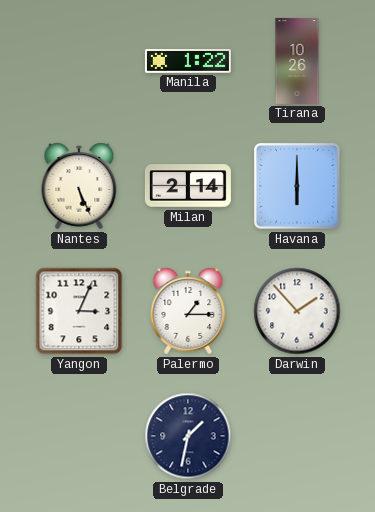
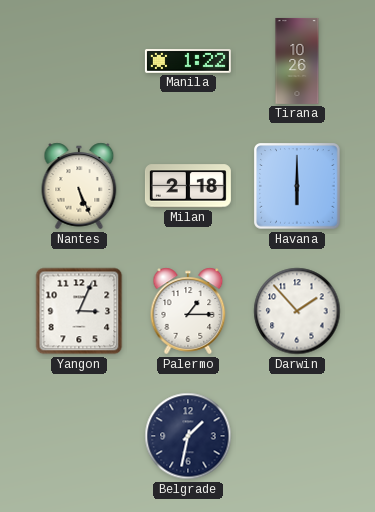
Milan: 2:14 -> 2:18 (188, 186)
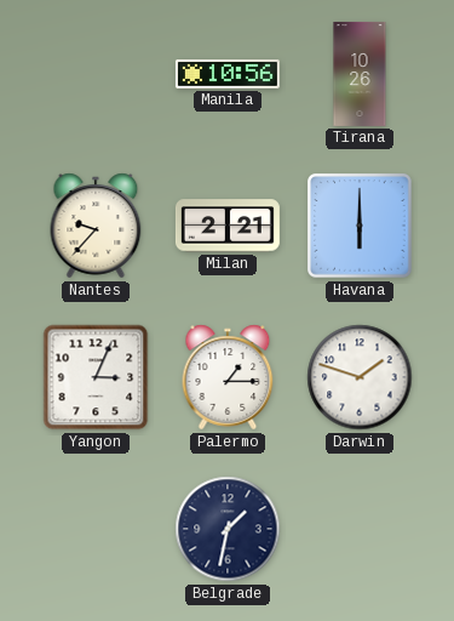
Manila: 1:22 -> 10:56 (228, 75)
Nantes: 5:26 -> 9:37 (96, 226)
Milan: 2:18 -> 2:21 (228, 226)
Darwin: 1:53 -> 1:48 (360, 377)
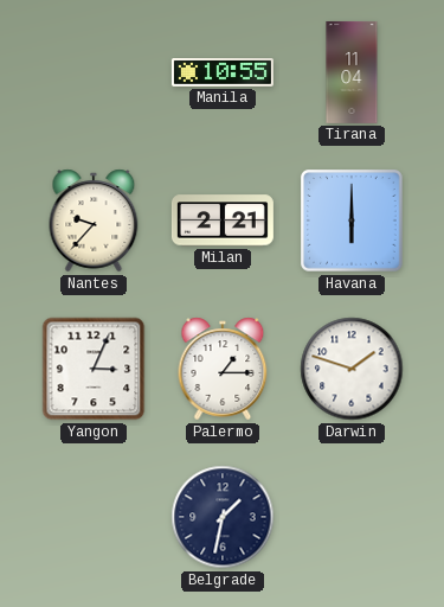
Manila: 10:56 -> 10:55 (223, 74)
Tirana: 10:26 -> 11:04 (352, 72)
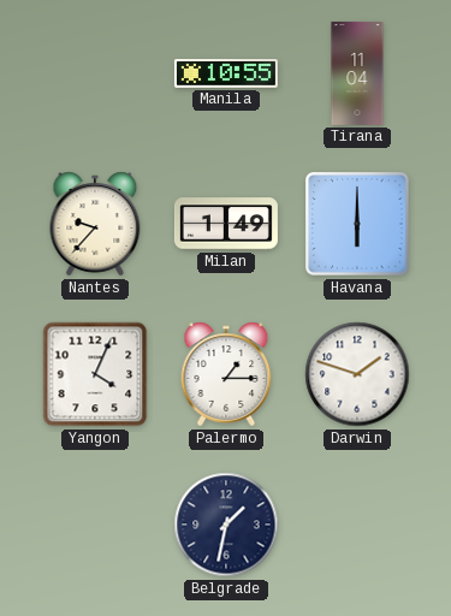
Milan: 2:21 -> 1:49 (226, 224)
Yangon: 3:04 -> 4:04 (95, 374)
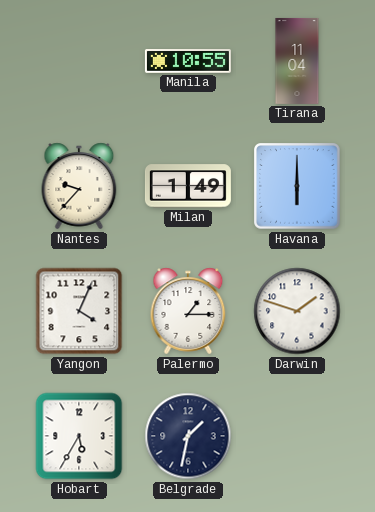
Hobart: none -> 5:35 (79, 436)
